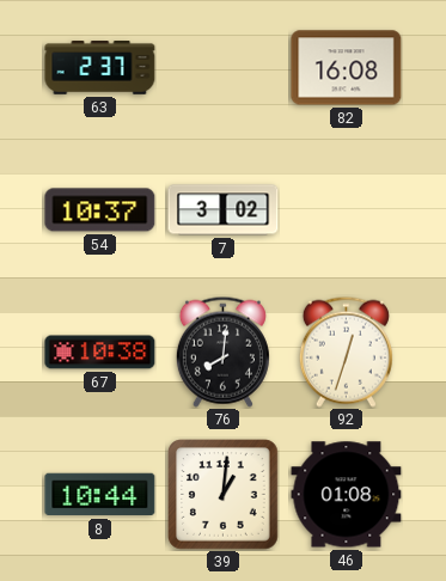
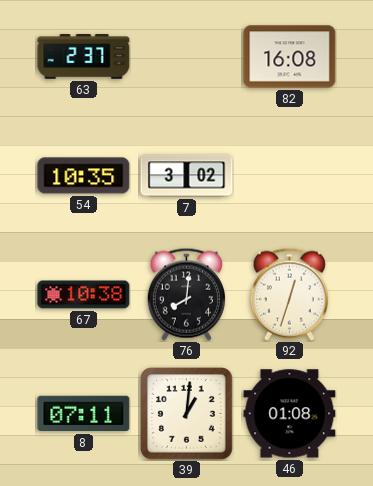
54: 10:37 -> 10:35 (84, 176)
8: 10:44 -> 07:11 (84, 414)
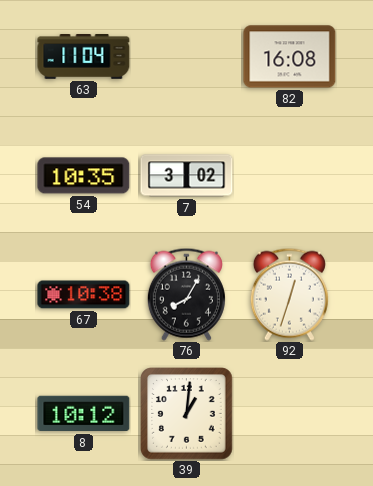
63: 2:37 -> 11:04 (84, 57)
76: 8:01 -> 8:05 (186, 294)
8: 07:11 -> 10:12 (84, 414)
46: 01:08 -> none (290, 414)
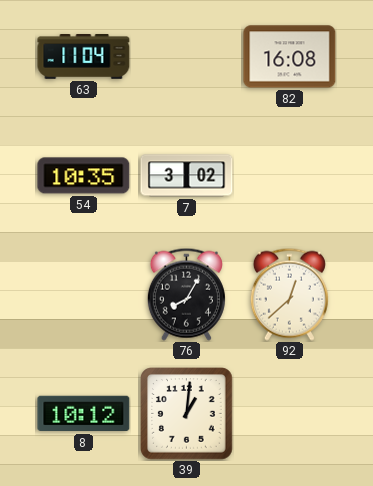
67: 10:38 -> none (84, 295)
92: 12:33 -> 12:38 (289, 294)
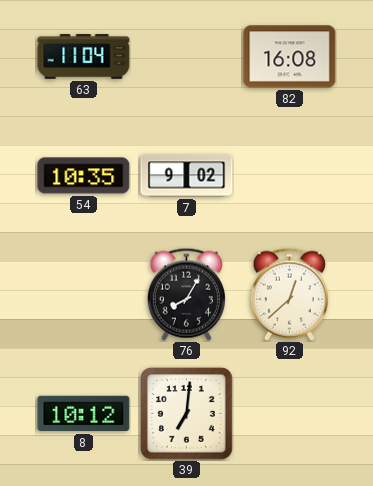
7: 3:02 -> 9:02 (187, 176)
39: 1:01 -> 7:01 (187, 414)
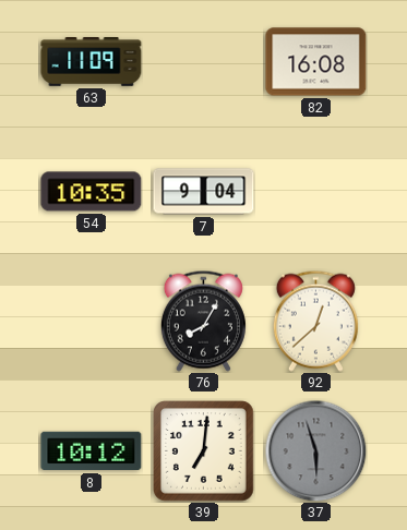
63: 11:04 -> 11:09 (92, 62)
7: 9:02 -> 9:04 (204, 192)
37: none -> 5:57 (315, 450)
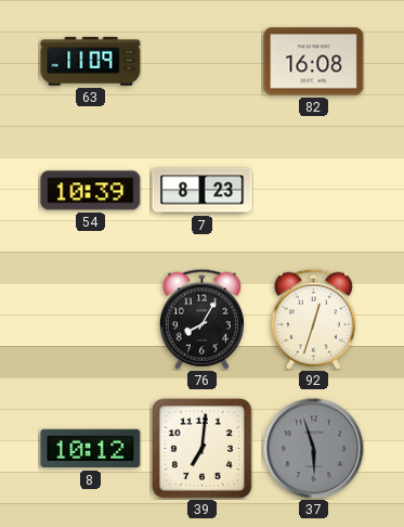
54: 10:35 -> 10:39 (91, 191)
7: 9:04 -> 8:23 (203, 191)
92: 12:38 -> 12:33 (313, 319)
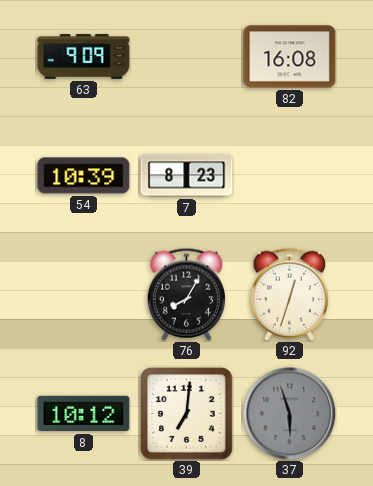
63: 11:09 -> 9:09 (84, 57)
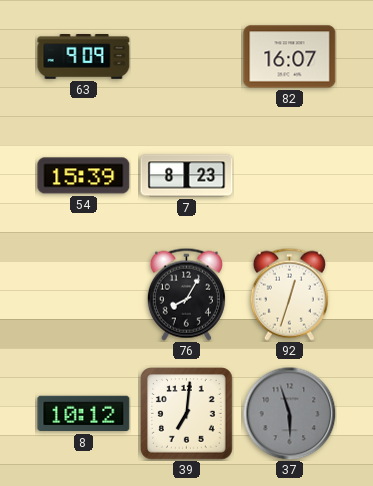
82: 16:08 -> 16:07 (290, 57)
54: 10:39 -> 15:39 (84, 176)
